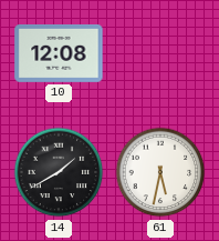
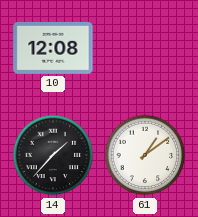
14: 1:40 -> 1:37 (53, 155)
61: 5:32 -> 1:09 (145, 155)
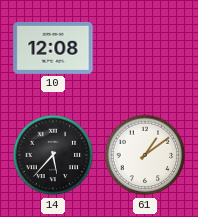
14: 1:37 -> 5:37 (53, 155)
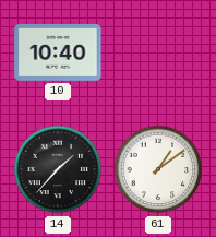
10: 12:08 -> 10:40 (58, 52)
14: 5:37 -> 1:37 (58, 169)
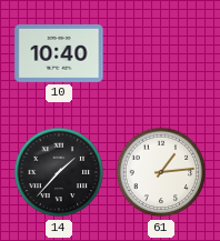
61: 1:09 -> 1:14 (161, 172)
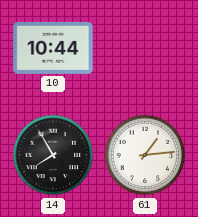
10: 10:40 -> 10:44 (53, 48)
14: 1:37 -> 7:55 (53, 155)
